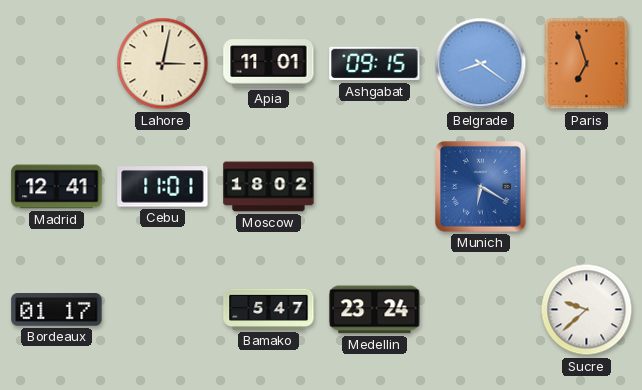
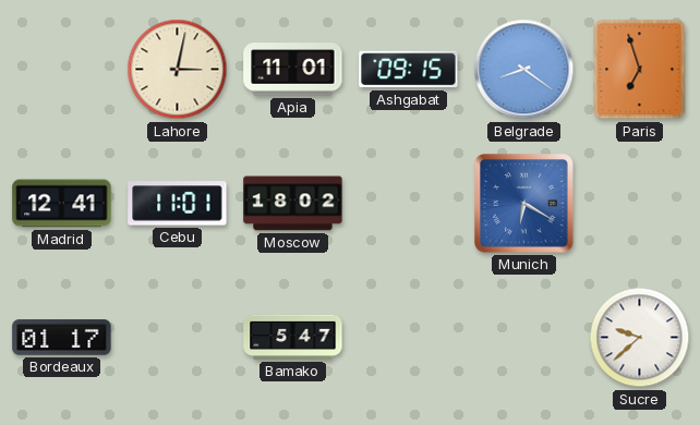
Medellin: 23:24 -> none (375, 310)
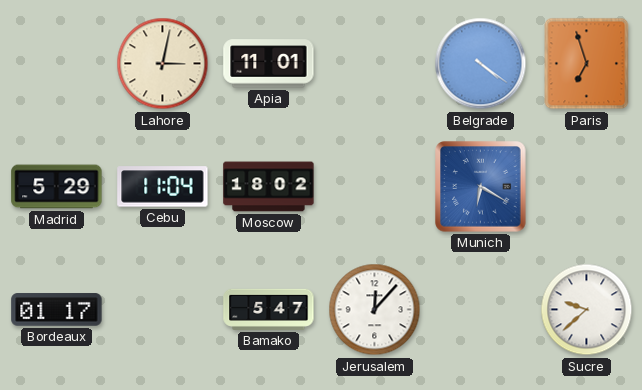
Ashgabat: 09:15 -> none (409, 70)
Belgrade: 8:21 -> 4:21 (481, 64)
Madrid: 12:41 -> 5:29 (57, 187)
Cebu: 11:01 -> 11:04 (163, 187)
Jerusalem: none -> 12:07 (375, 310)
